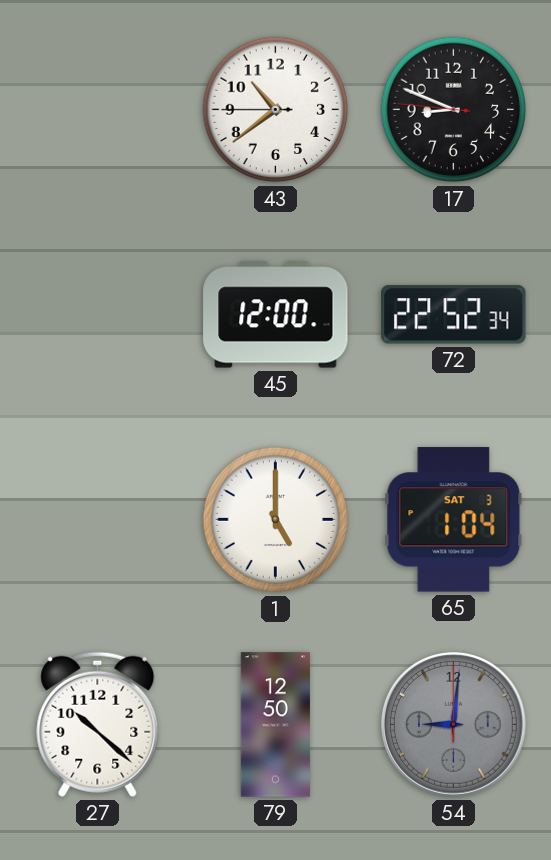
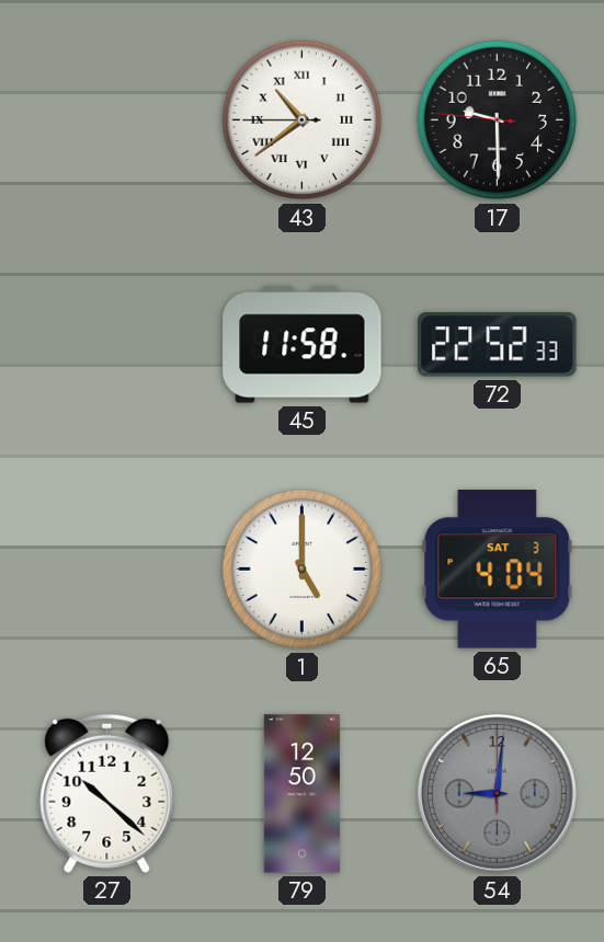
43 numerals: Arabic -> Roman (303, 120)
17: 8:48 -> 9:29 (498, 120)
45: 12:00 -> 11:58 (303, 345)
72: 22:52:34 -> 22:52:33 (498, 345)
65: 1:04 -> 4:04 (498, 570)
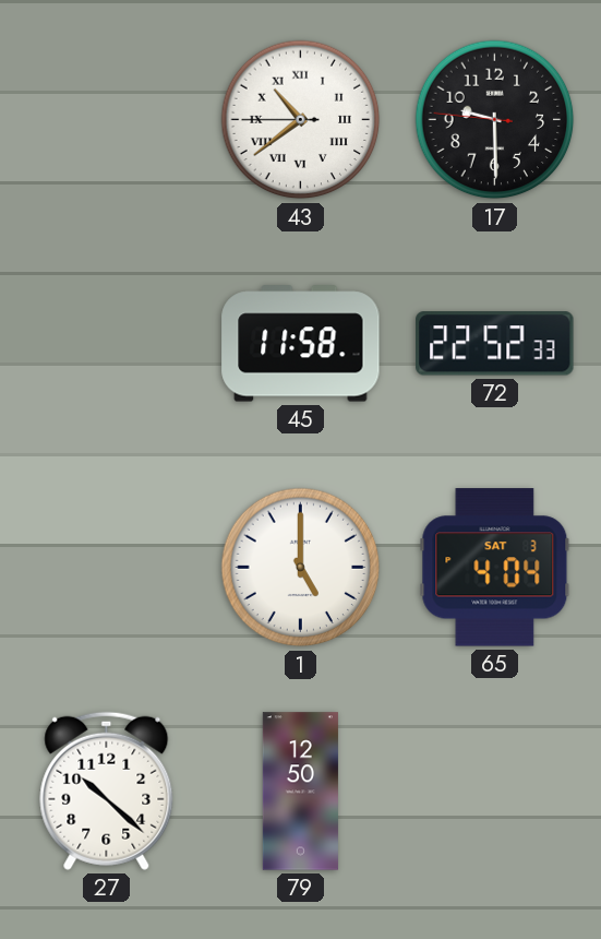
54: 9:01 -> none (497, 793)
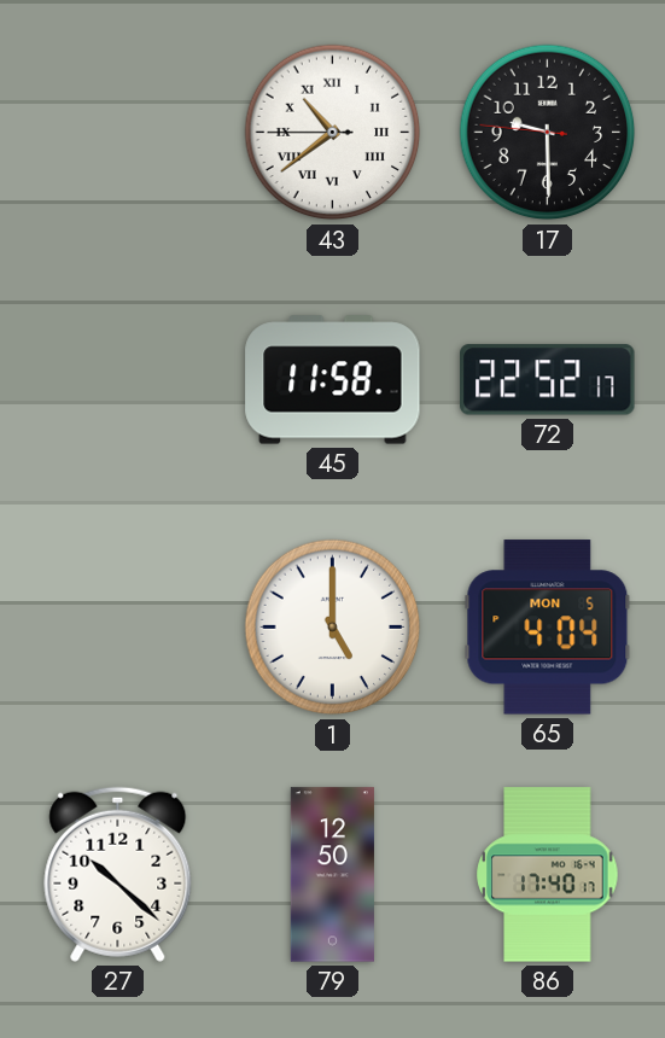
72: 22:52:33 -> 22:52:17 (548, 380)
65 date: SAT 3 -> MON 5 (548, 628)
86: none -> 17:40 (548, 875)
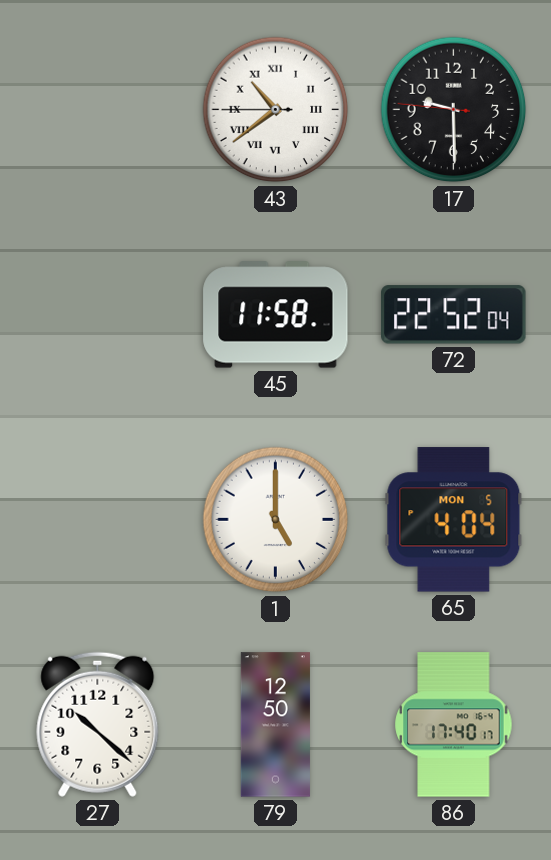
72: 22:52:17 -> 22:52:04 (454, 315)
